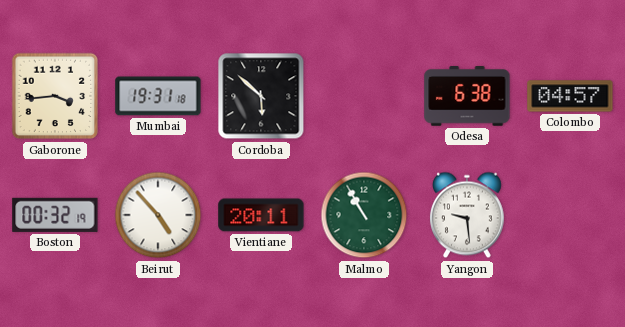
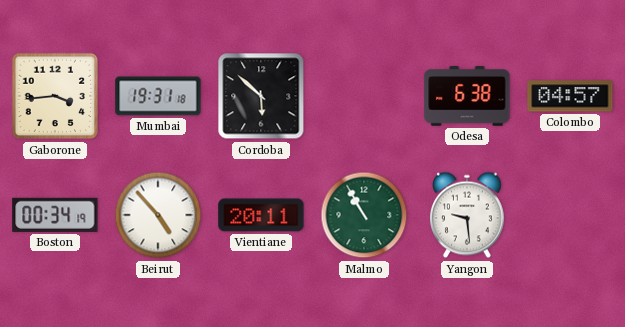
Boston: 00:32 -> 00:34 (55, 215)
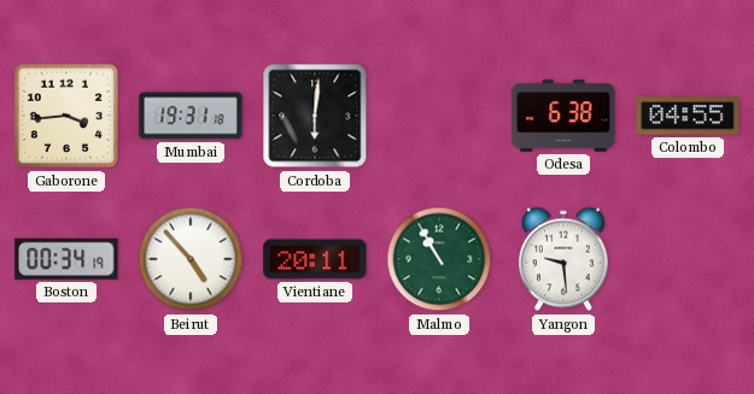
Cordoba: 5:52 -> 6:01 (315, 116)
Colombo: 04:57 -> 04:55 (688, 116)
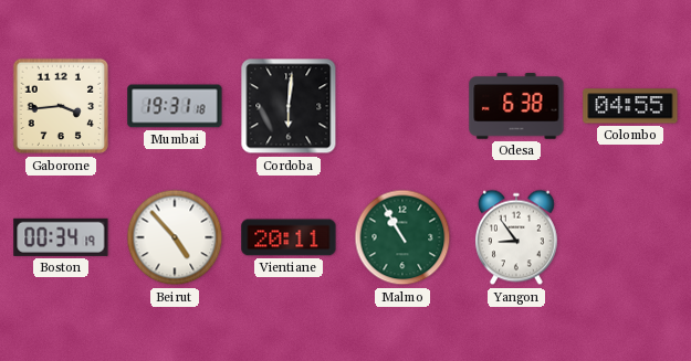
Yangon: 9:29 -> 8:54 (516, 237)
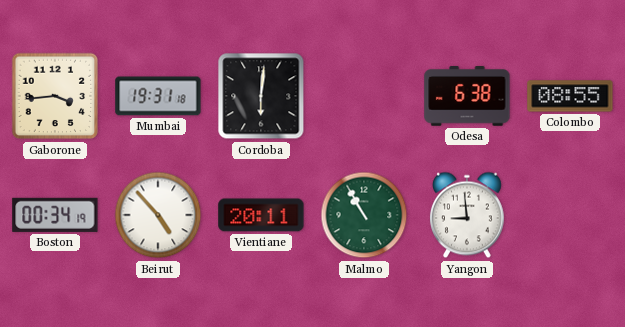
Colombo: 04:55 -> 08:55 (570, 96)
Yangon: 8:54 -> 8:59 (467, 215)
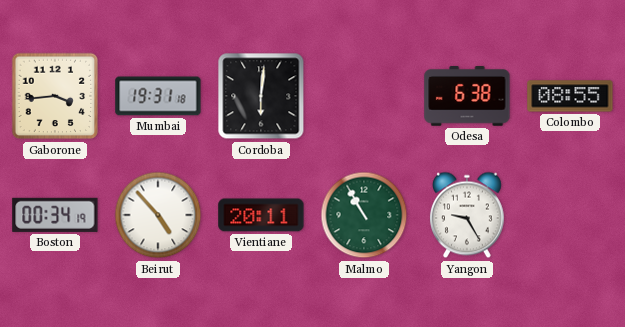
Yangon: 8:59 -> 9:25 (467, 215)
